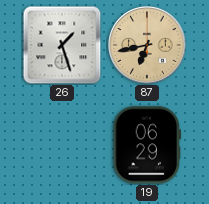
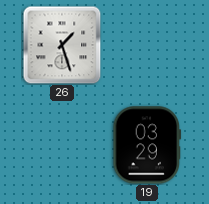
87: 6:43 -> none (147, 45)
19: 06:29 -> 03:29 (147, 145)
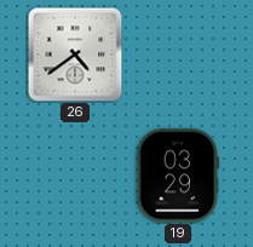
26: 1:27 -> 4:39 (75, 54)
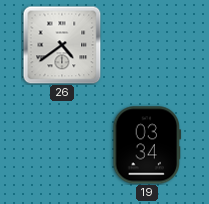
19: 03:29 -> 03:34 (147, 145)
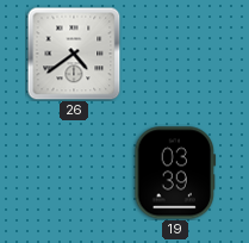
19: 03:34 -> 03:39 (175, 173)
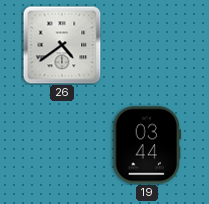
19: 03:39 -> 03:44 (147, 145)
